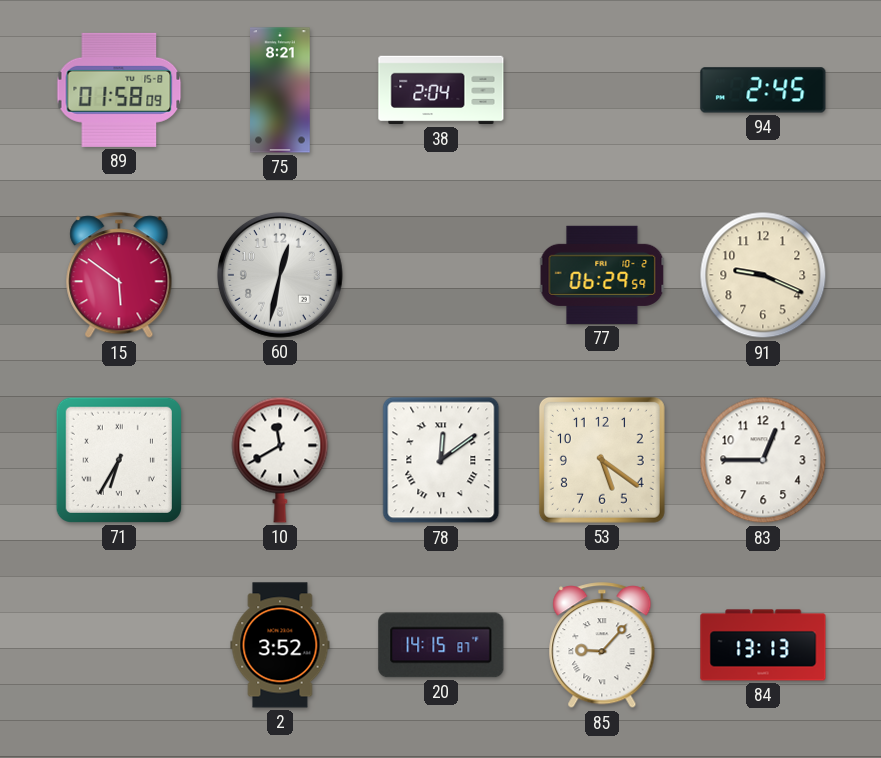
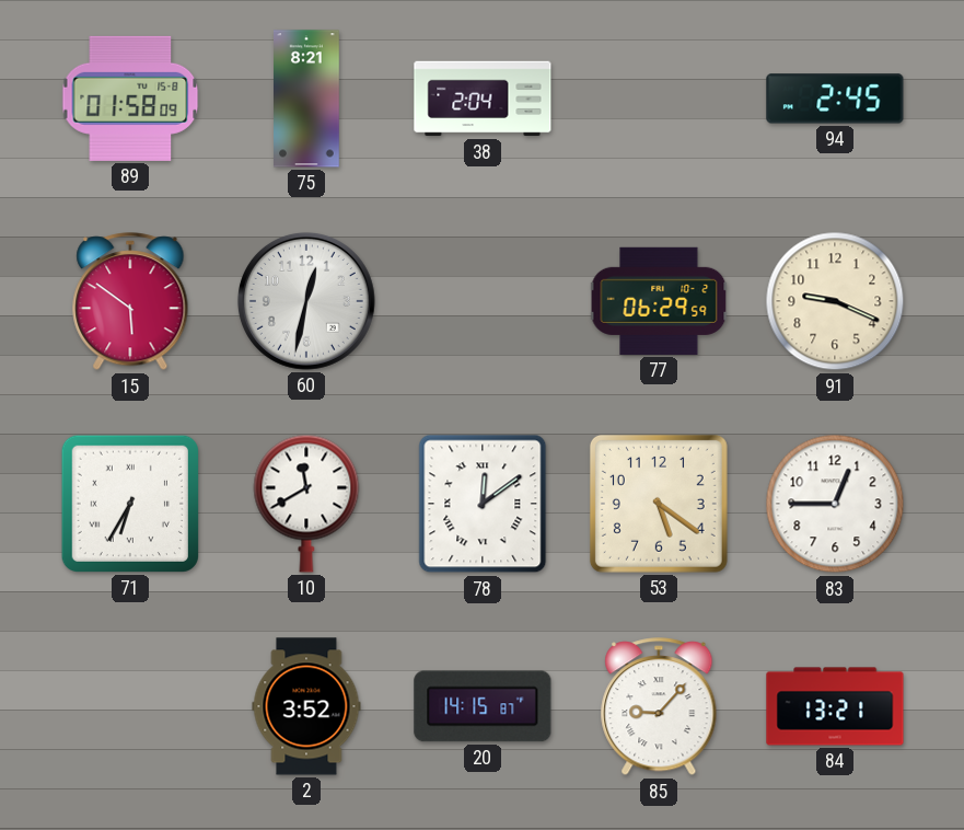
84: 13:13 -> 13:21 (835, 706)
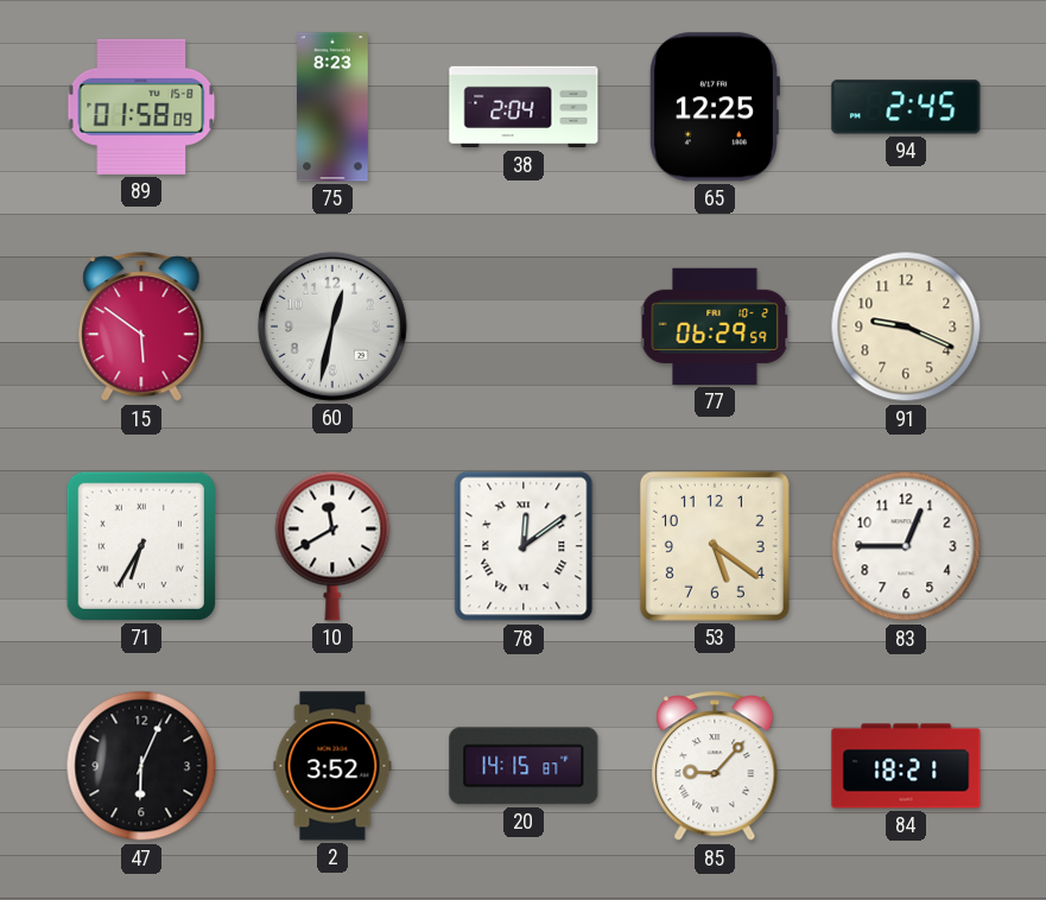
75: 8:21 -> 8:23 (334, 107)
65: none -> 12:25 (714, 107)
47: none -> 6:04 (141, 766)
84: 13:21 -> 18:21 (906, 766)
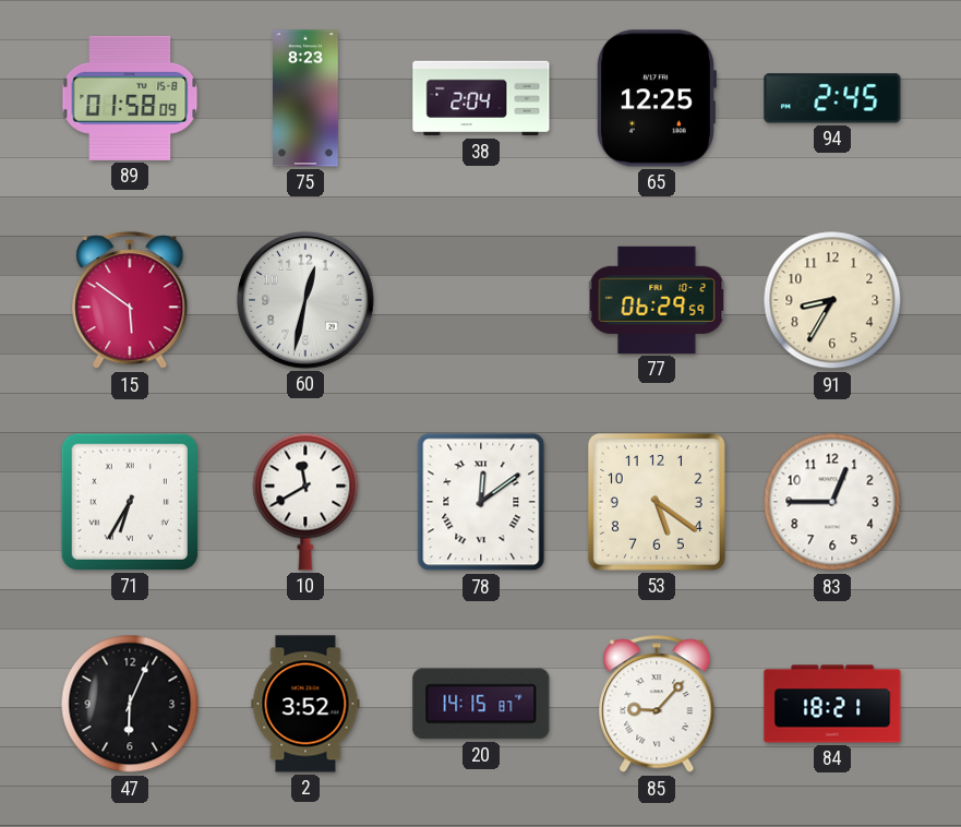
91: 9:19 -> 8:35 (832, 300)
